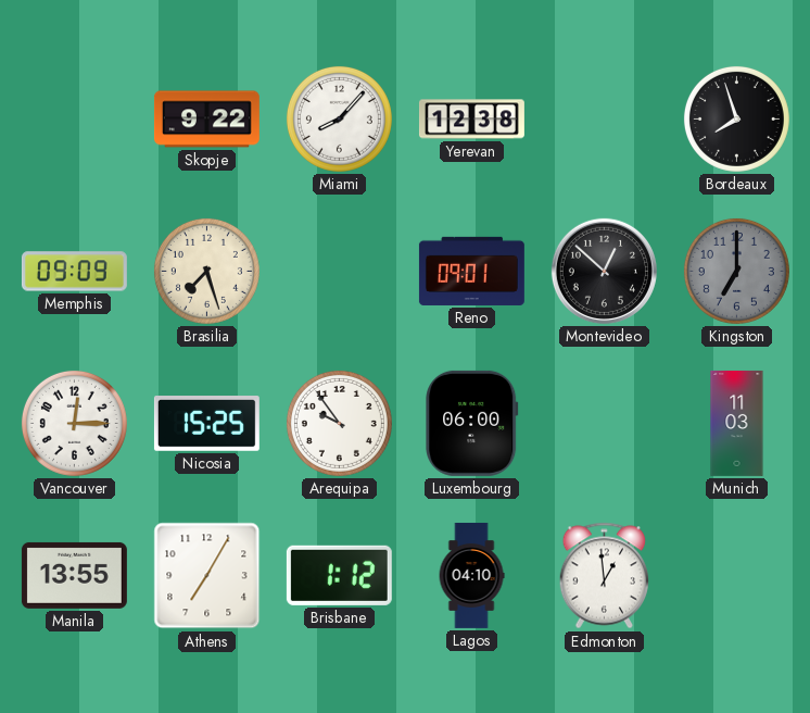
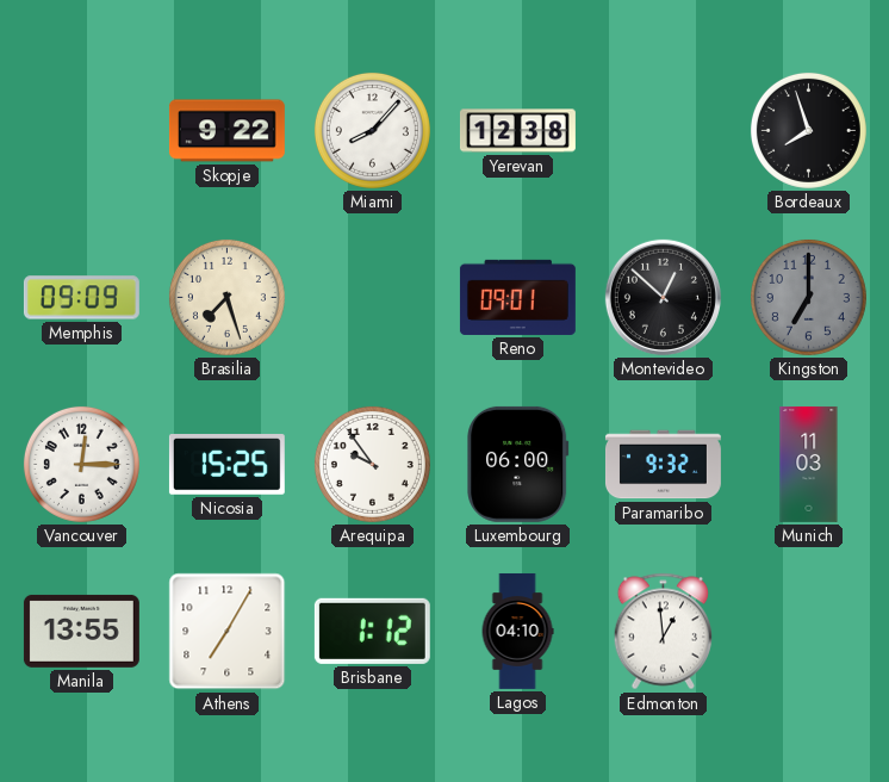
Paramaribo: none -> 9:32 (663, 465)
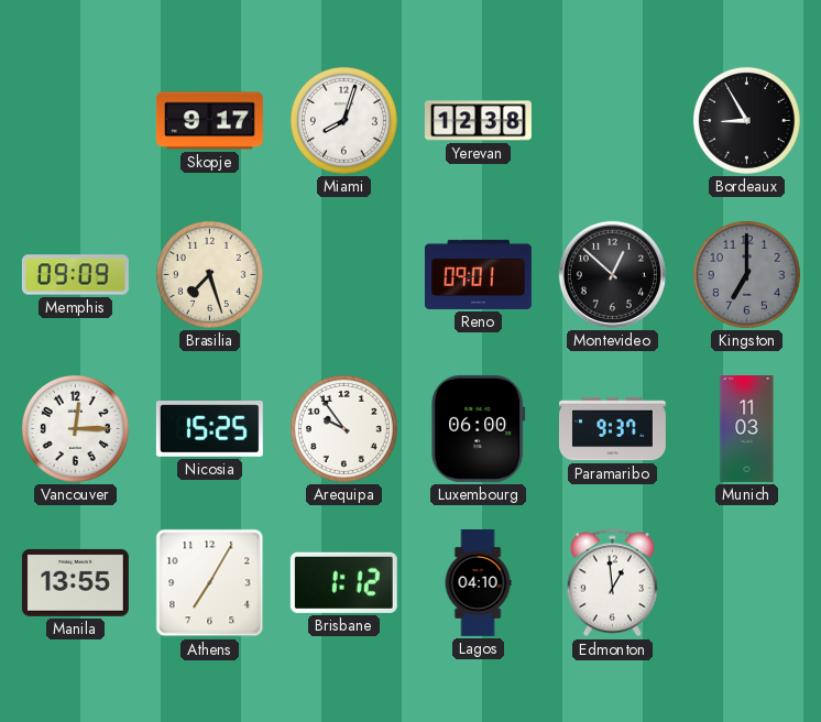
Skopje: 9:22 -> 9:17 (209, 121)
Miami: 8:07 -> 8:03 (343, 120)
Bordeaux: 7:57 -> 8:55 (746, 120)
Paramaribo: 9:32 -> 9:37 (612, 429)
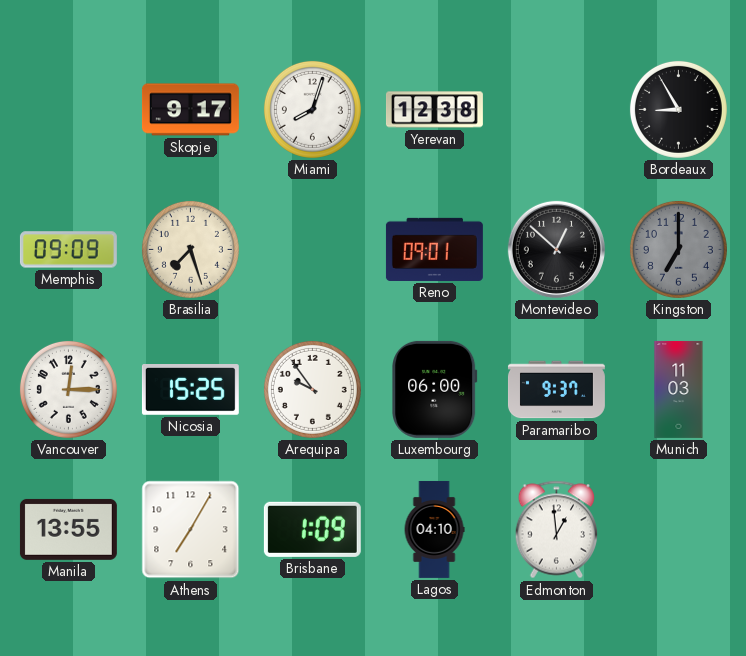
Brisbane: 1:12 -> 1:09 (312, 529)
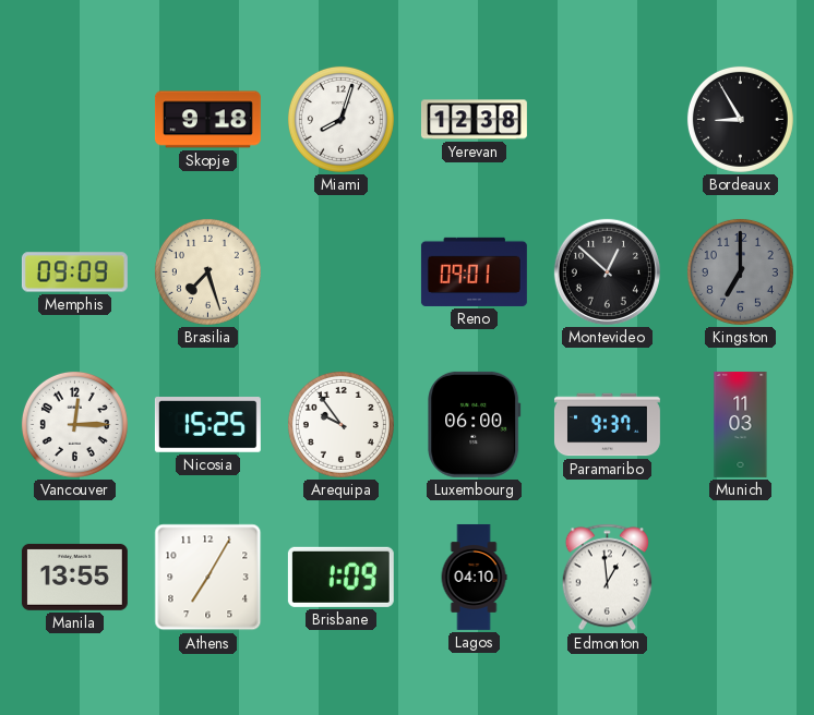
Skopje: 9:17 -> 9:18 (207, 120)
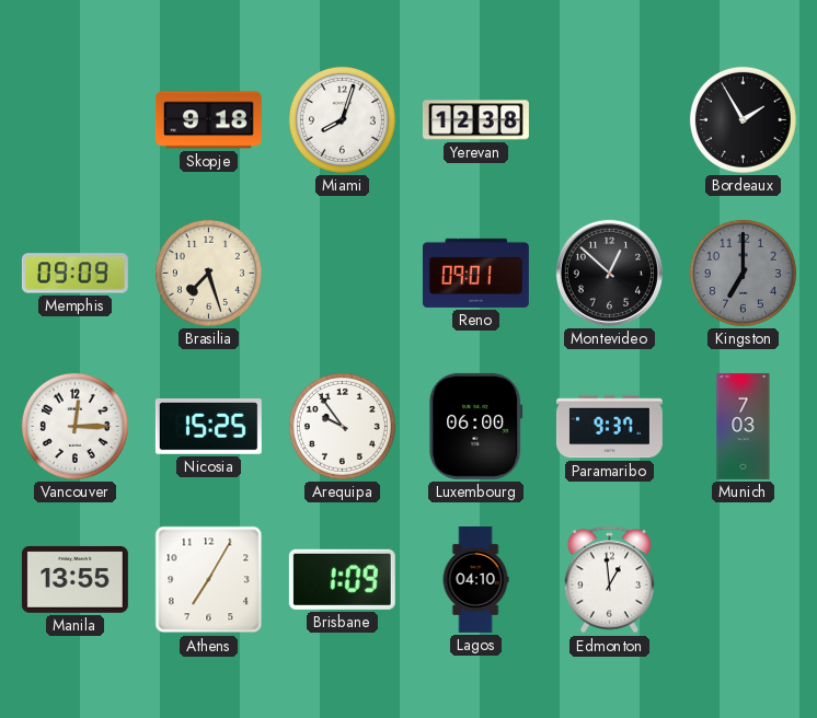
Bordeaux: 8:55 -> 1:55 (743, 119)
Munich: 11:03 -> 7:03 (744, 426)
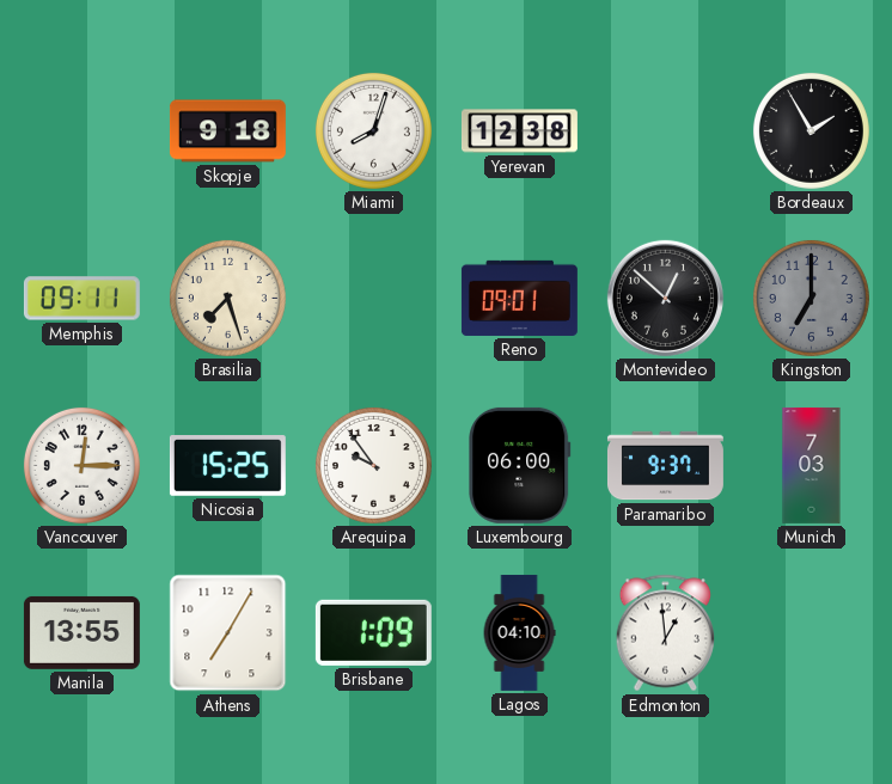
Memphis: 09:09 -> 09:11 (81, 299)
